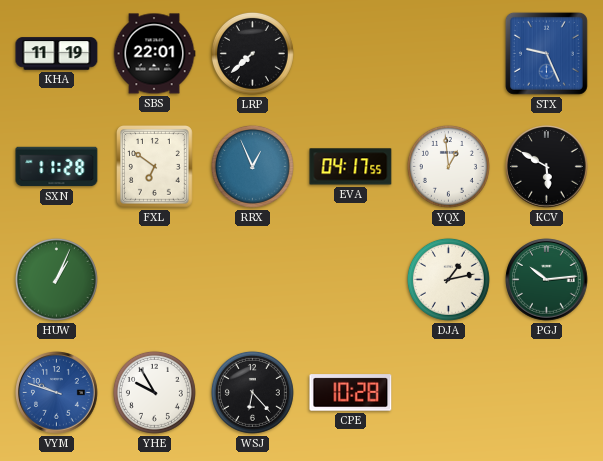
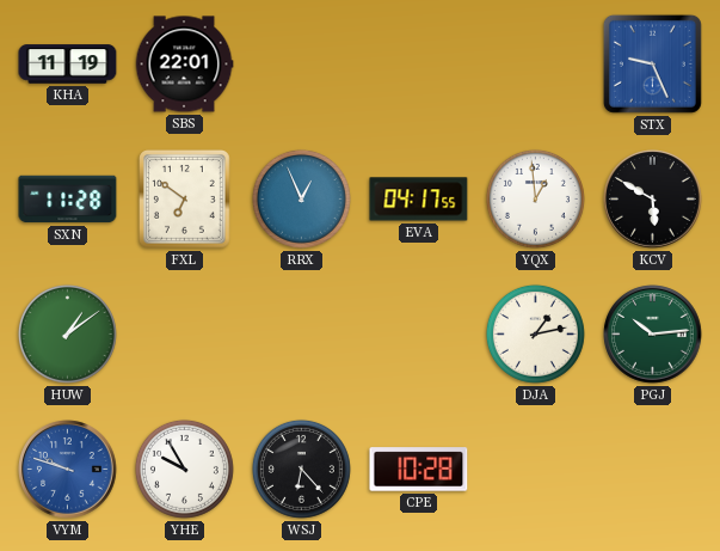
LRP: 7:38 -> none (252, 53)
HUW: 1:04 -> 1:09 (67, 333)
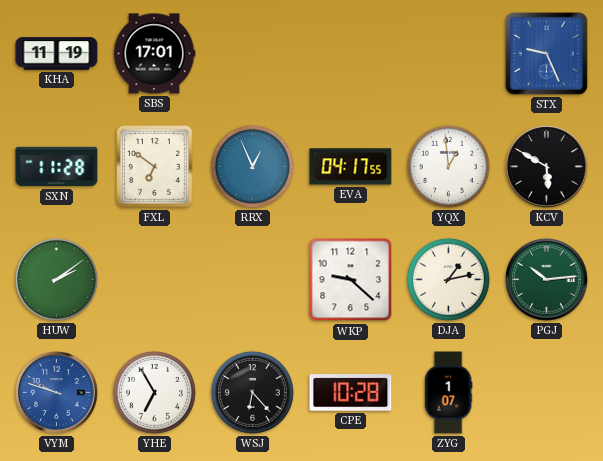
SBS: 22:01 -> 17:01 (154, 54)
HUW: 1:09 -> 2:09 (56, 279)
WKP: none -> 9:22 (351, 280)
YHE: 9:55 -> 6:55 (154, 392)
ZYG: none -> 1:07 (448, 393)
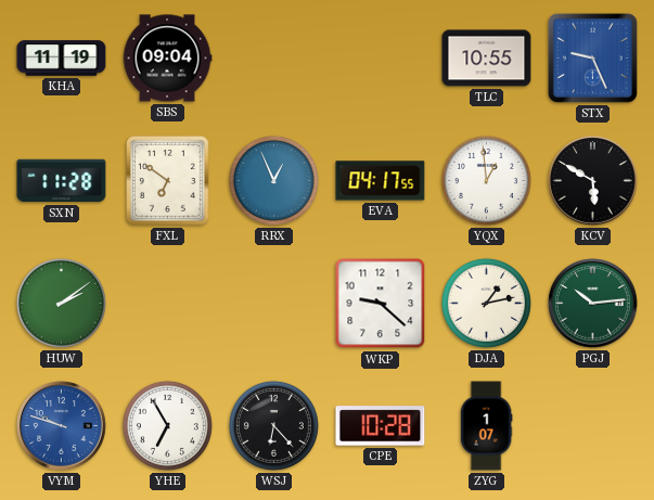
SBS: 17:01 -> 09:04 (167, 59)
TLC: none -> 10:55 (487, 59)
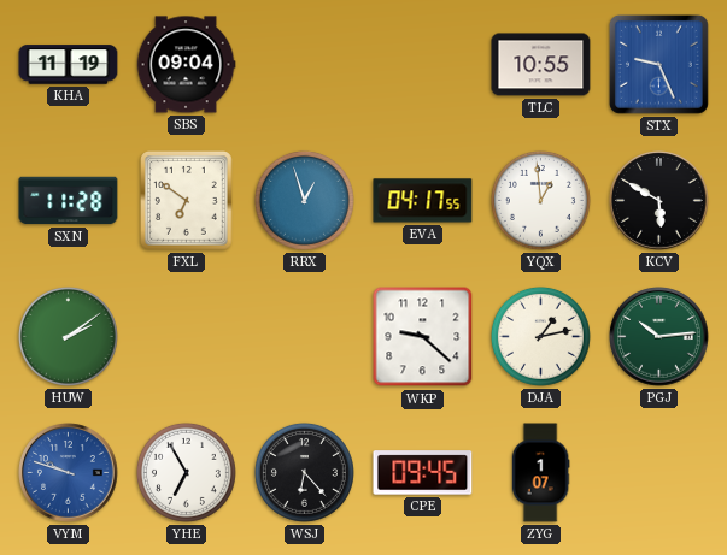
RRX: 12:56 -> 12:57 (304, 200)
CPE: 10:28 -> 09:45 (423, 473)
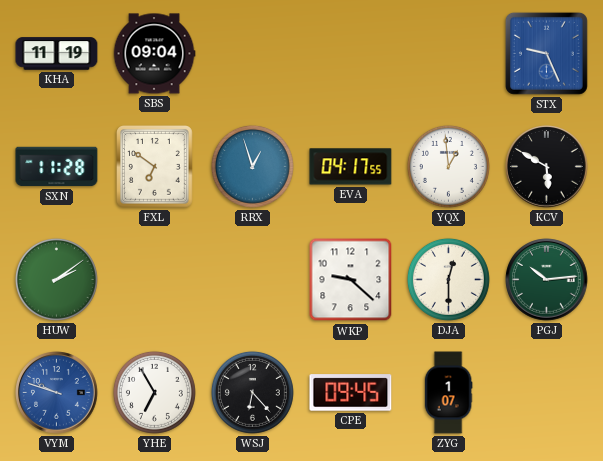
TLC: 10:55 -> none (541, 65)
DJA: 1:13 -> 12:30 (448, 279)
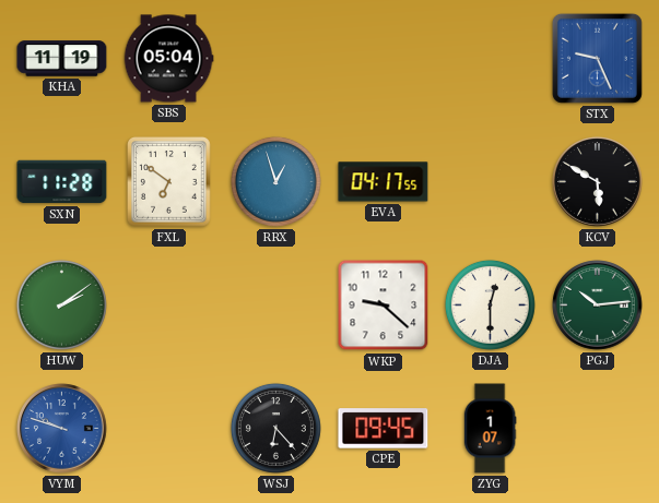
SBS: 09:04 -> 05:04 (168, 59)
YQX: 12:59 -> none (448, 166)
YHE: 6:55 -> none (154, 392)
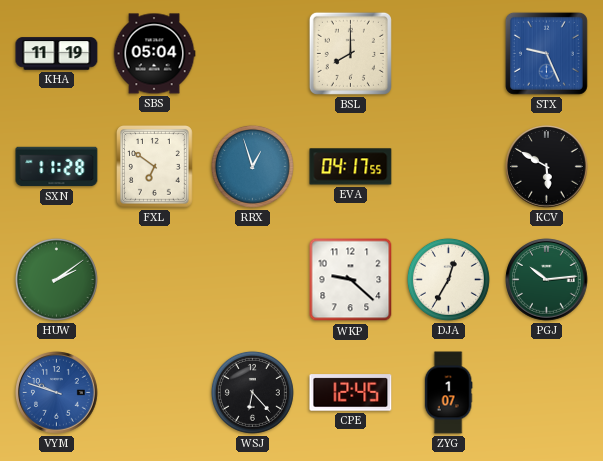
BSL: none -> 8:00 (350, 53)
DJA: 12:30 -> 12:35 (448, 279)
CPE: 09:45 -> 12:45 (351, 393)
